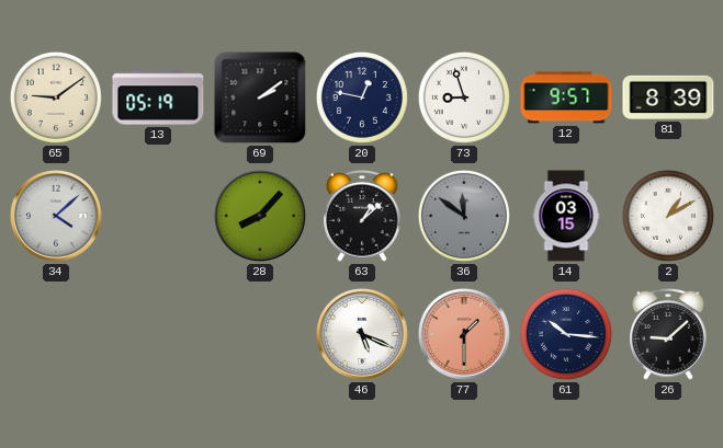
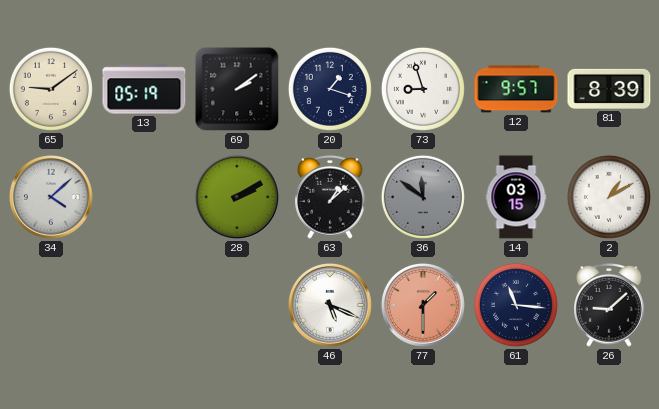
20: 12:47 -> 1:18 (330, 89)
28: 8:07 -> 2:10 (237, 197)
61: 10:16 -> 11:16 (516, 305)
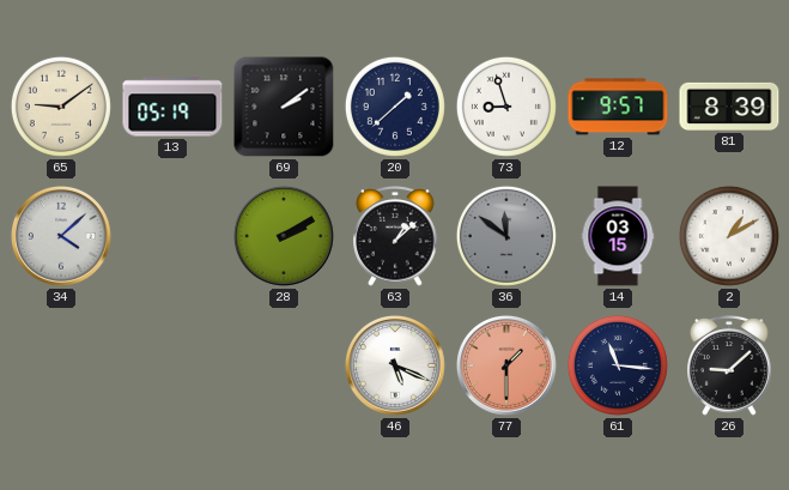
20: 1:18 -> 1:38 (395, 107)
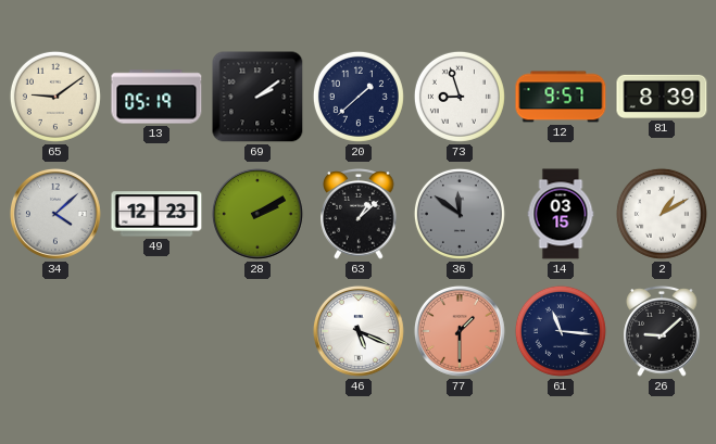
49: none -> 12:23 (156, 214)
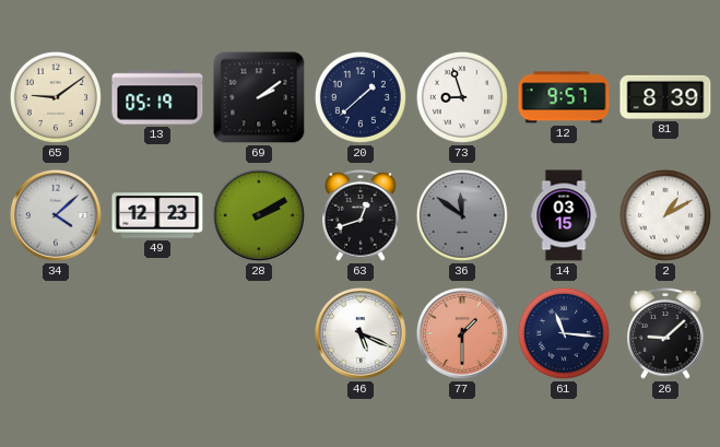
63: 1:08 -> 12:42 (361, 215)
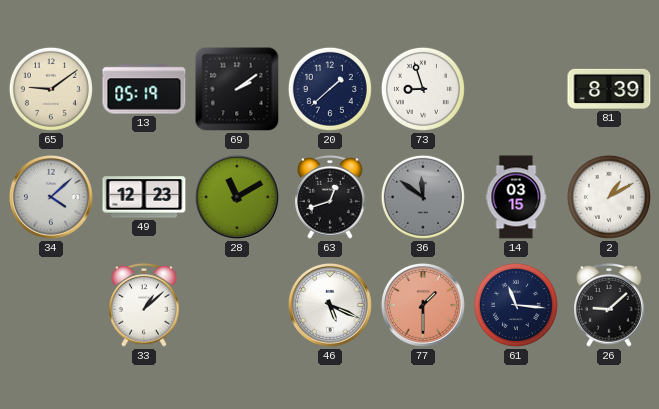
12: 9:57 -> none (564, 97)
28: 2:10 -> 11:10 (237, 197)
33: none -> 1:08 (144, 305)
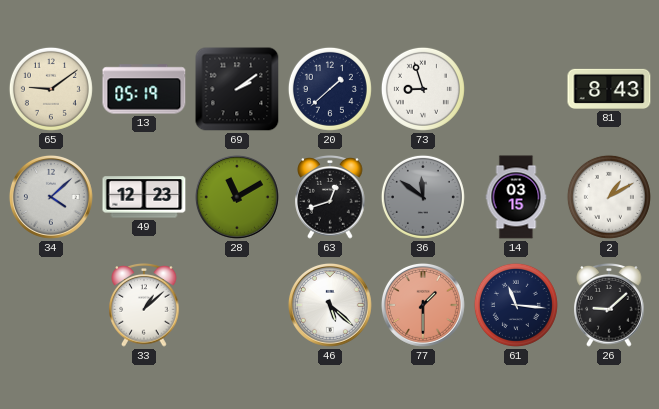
81: 8:39 -> 8:43 (609, 89)
46: 5:19 -> 5:22 (330, 305)
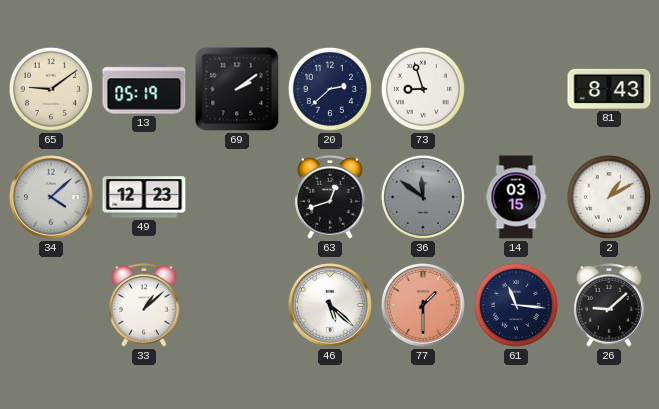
20: 1:38 -> 2:38 (330, 89)
28: 11:10 -> none (237, 197)
